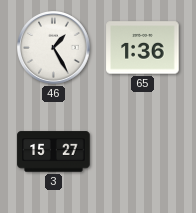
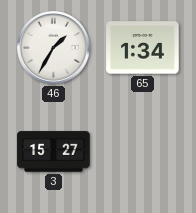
46: 1:25 -> 1:35 (54, 48)
65: 1:36 -> 1:34 (143, 48)
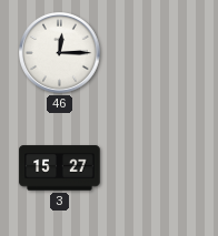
46: 1:35 -> 12:15 (60, 53)
65: 1:34 -> none (143, 48)
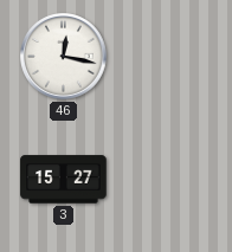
46: 12:15 -> 12:17 (64, 57)
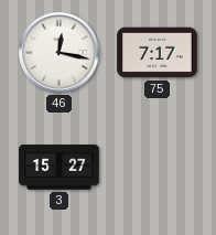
75: none -> 7:17 (158, 53)
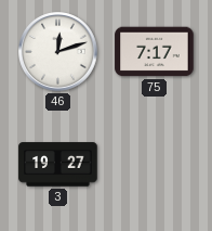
46: 12:17 -> 12:12 (58, 52)
3: 15:27 -> 19:27 (58, 165)
